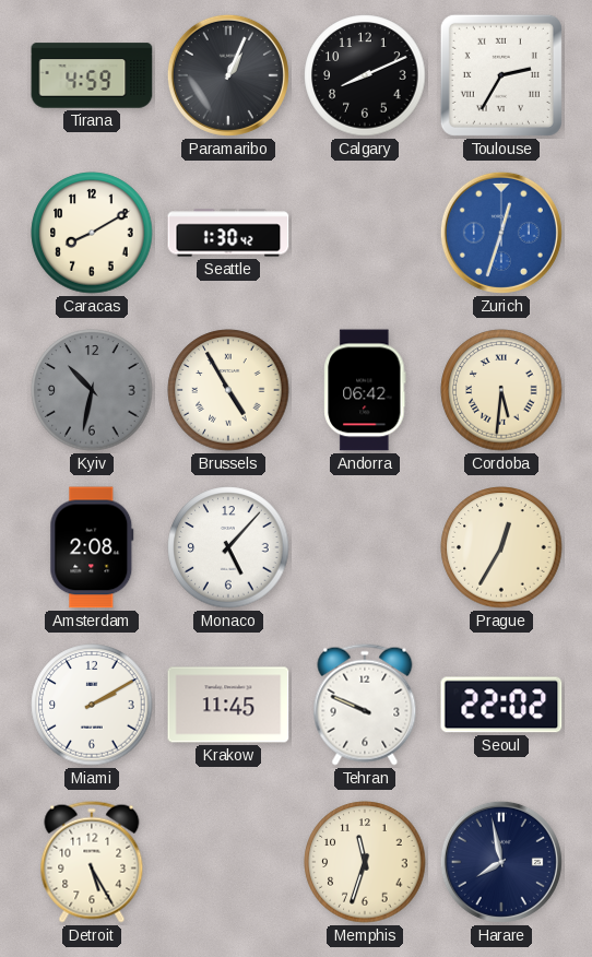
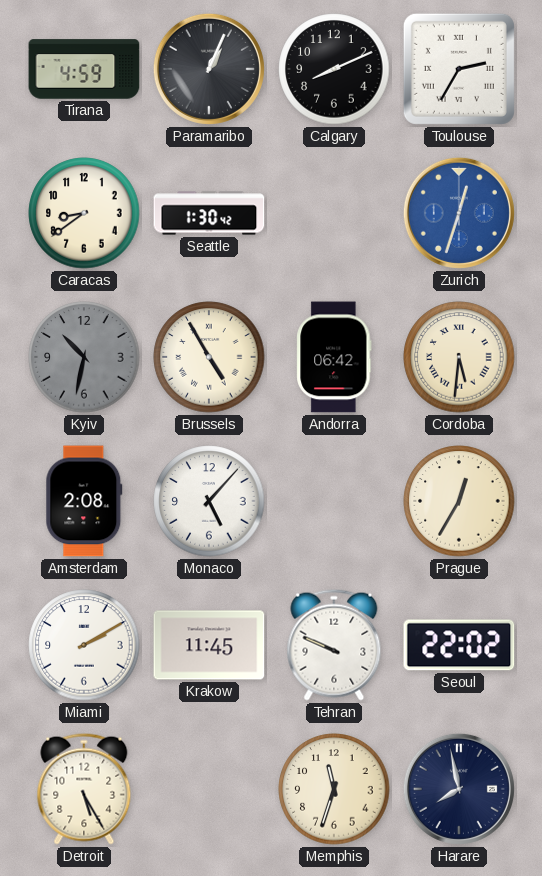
Caracas: 8:10 -> 8:39 (84, 213)
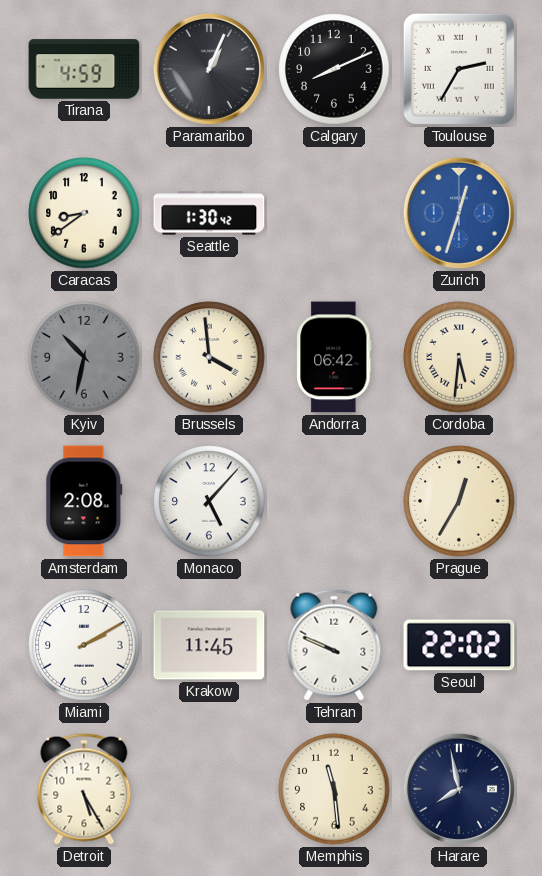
Brussels: 4:55 -> 3:59 (209, 357)
Memphis: 11:33 -> 11:29 (334, 789)
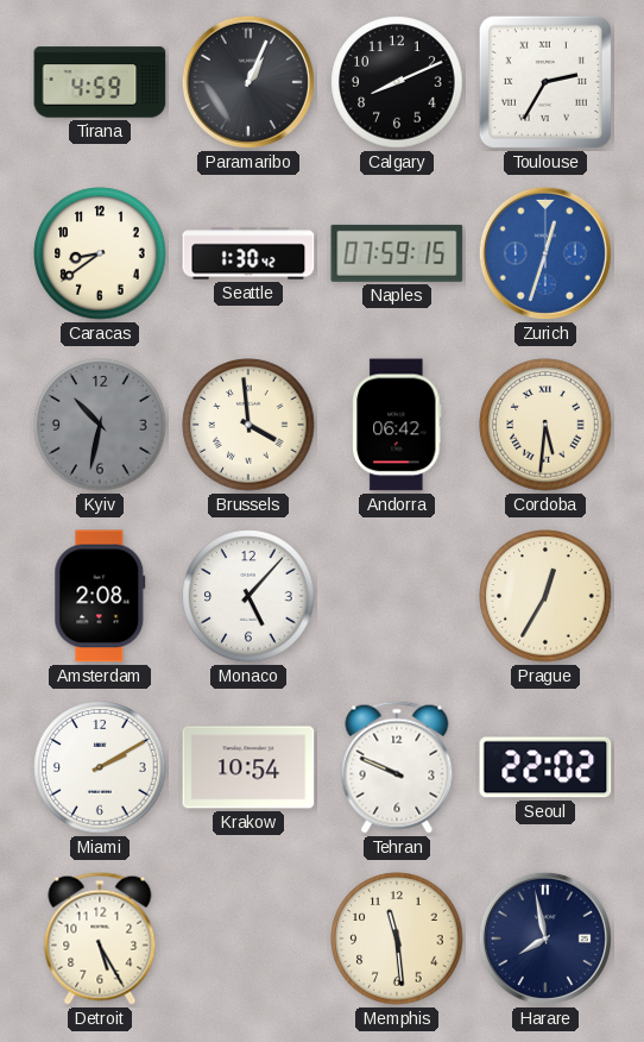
Naples: none -> 07:59 (397, 253)
Krakow: 11:45 -> 10:54 (248, 767)
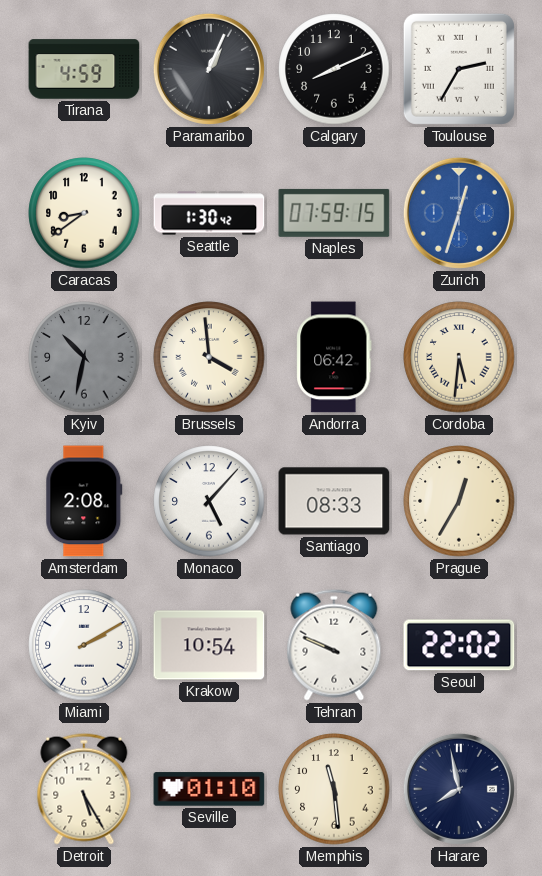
Santiago: none -> 08:33 (334, 501)
Seville: none -> 01:10 (209, 789)
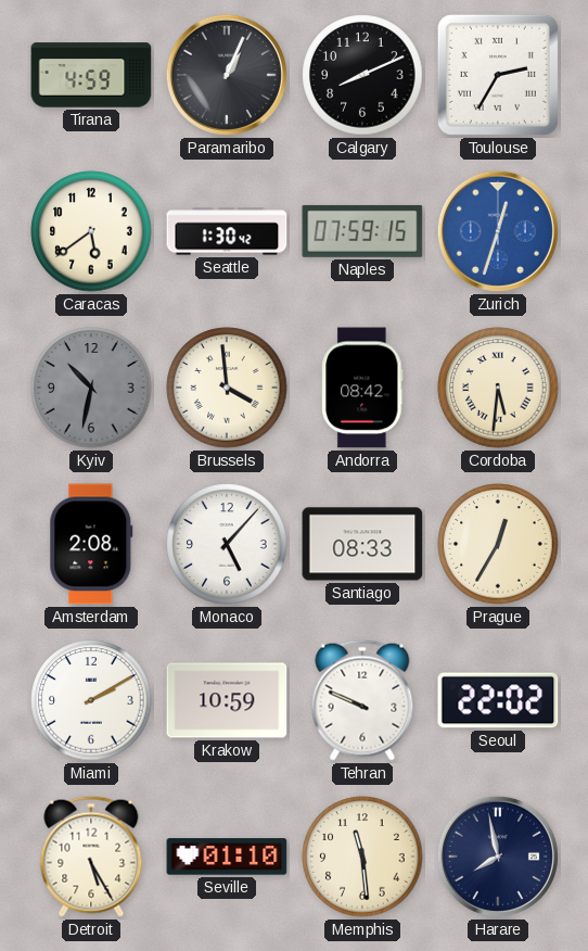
Caracas: 8:39 -> 5:39 (91, 231)
Andorra: 06:42 -> 08:42 (362, 388)
Krakow: 10:54 -> 10:59 (227, 700)
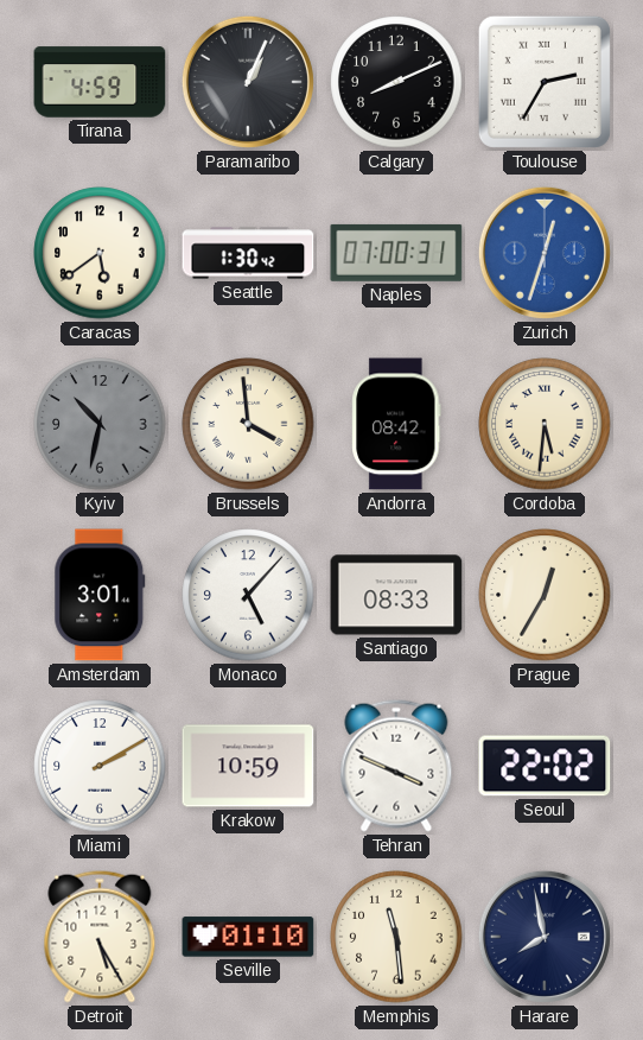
Naples: 07:59 -> 07:00 (396, 253)
Amsterdam: 2:08 -> 3:01 (100, 595)
Tehran: 9:49 -> 3:49 (396, 766)
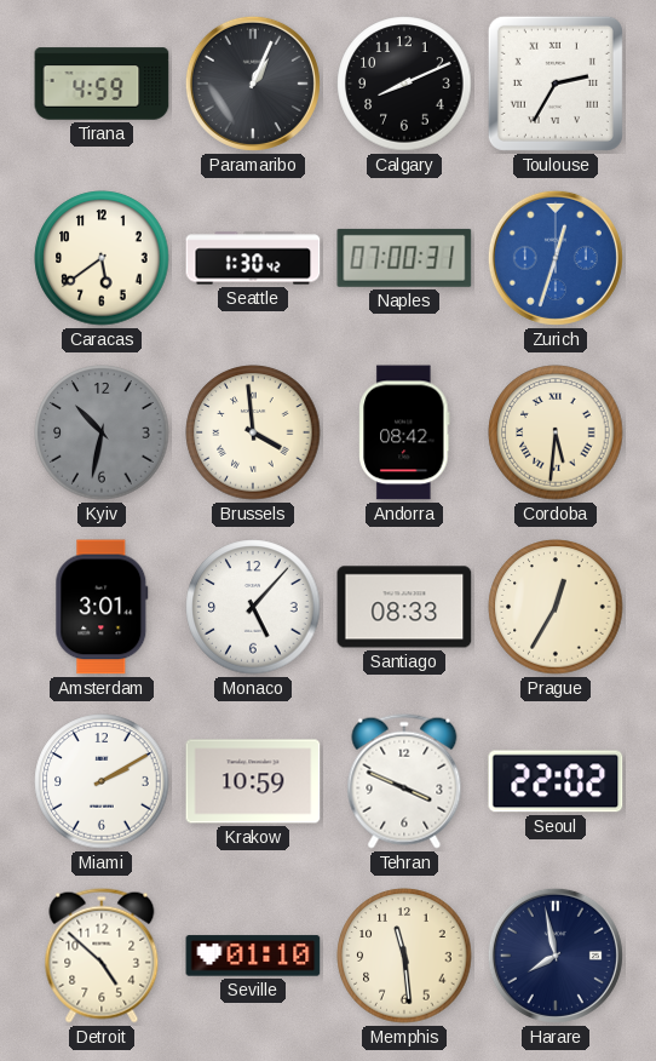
Detroit: 5:25 -> 4:52 (102, 956)
